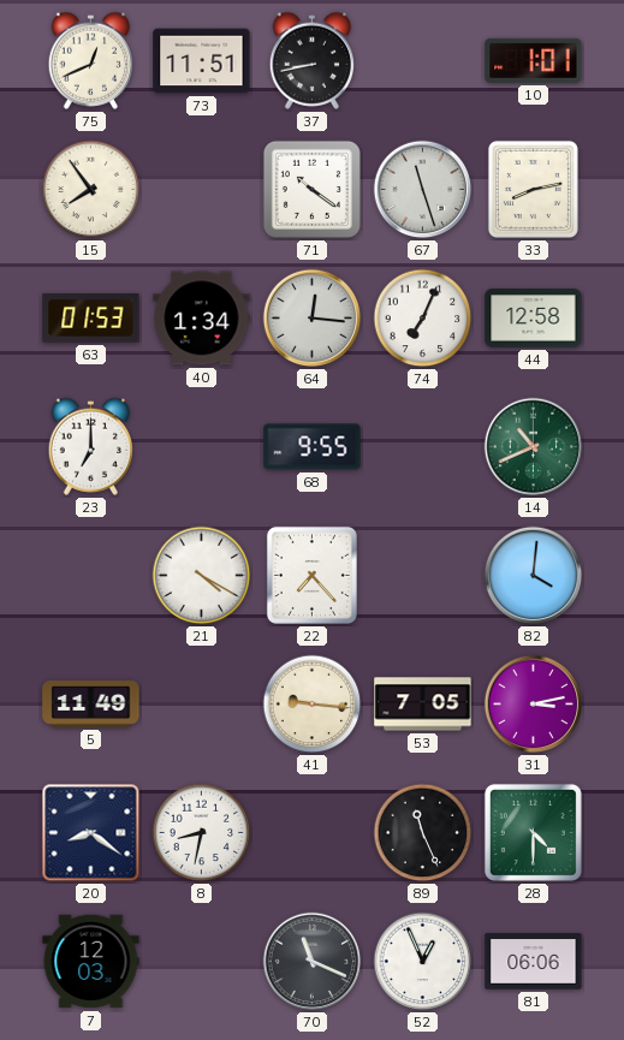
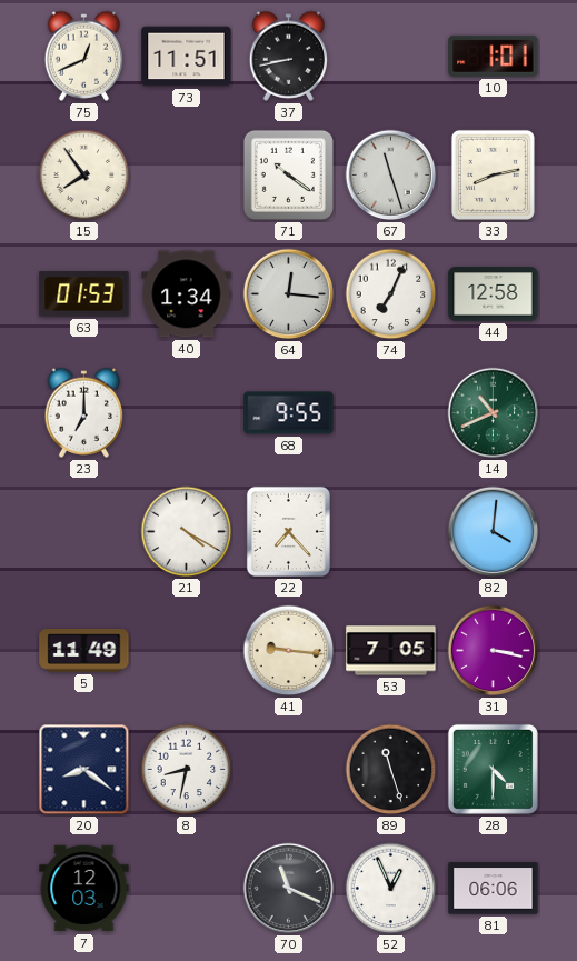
31: 3:13 -> 3:17 (494, 651)
89: 11:26 -> 11:27 (391, 770)
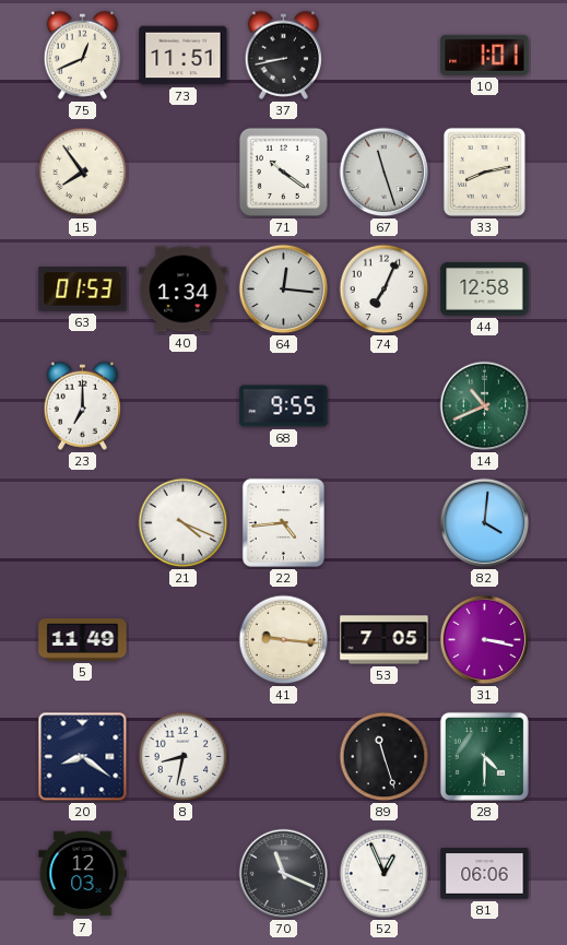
21: 4:20 -> 4:19 (184, 523)
22: 7:23 -> 4:44 (283, 522)
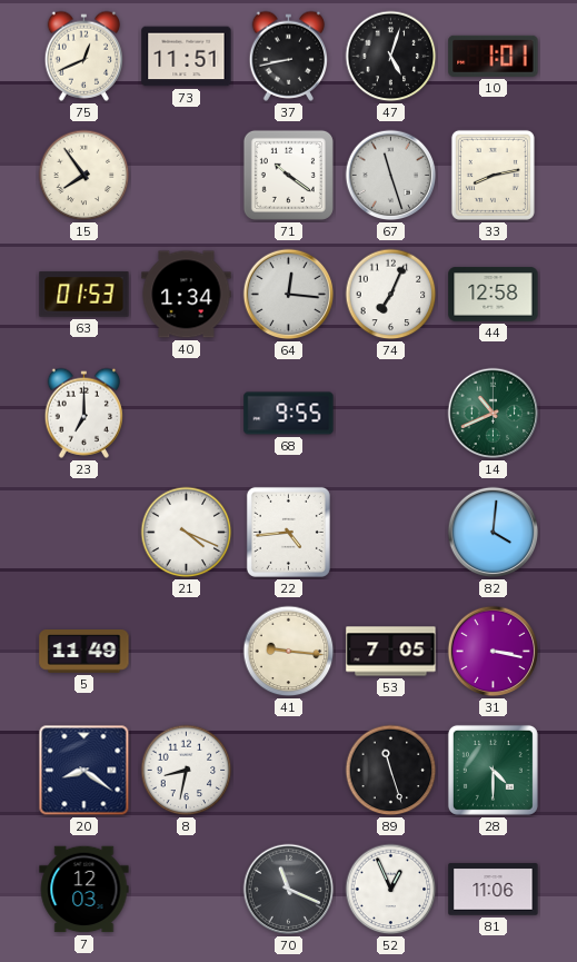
47: none -> 5:03 (391, 57)
81: 06:06 -> 11:06 (494, 890)
